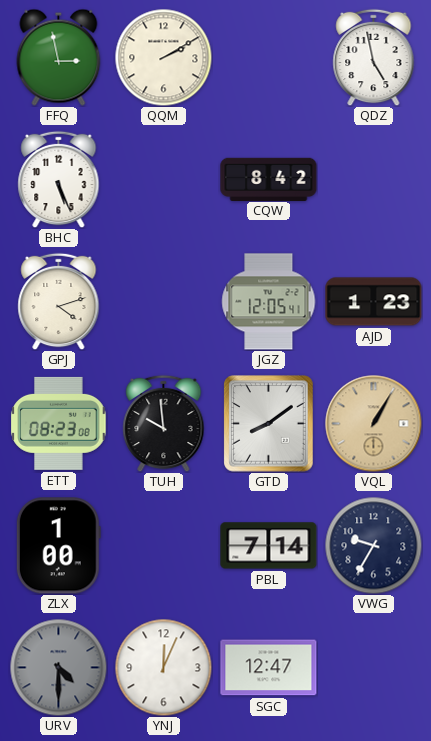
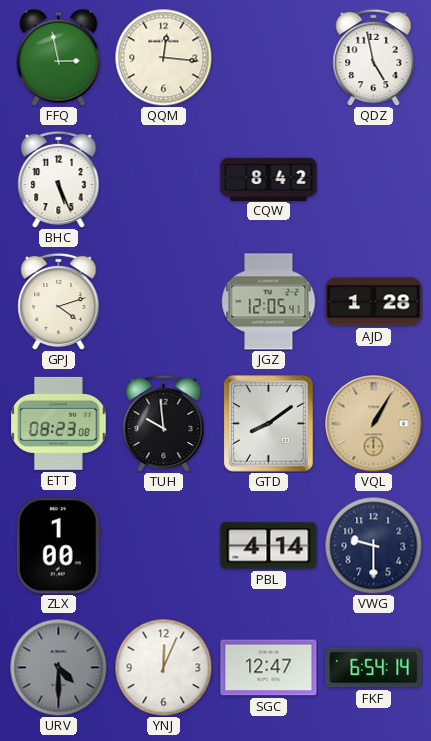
QQM: 2:10 -> 12:16 (163, 57)
AJD: 1:23 -> 1:28 (374, 302)
PBL: 7:14 -> 4:14 (269, 546)
VWG: 9:35 -> 9:30 (373, 545)
FKF: none -> 6:54 (374, 668)
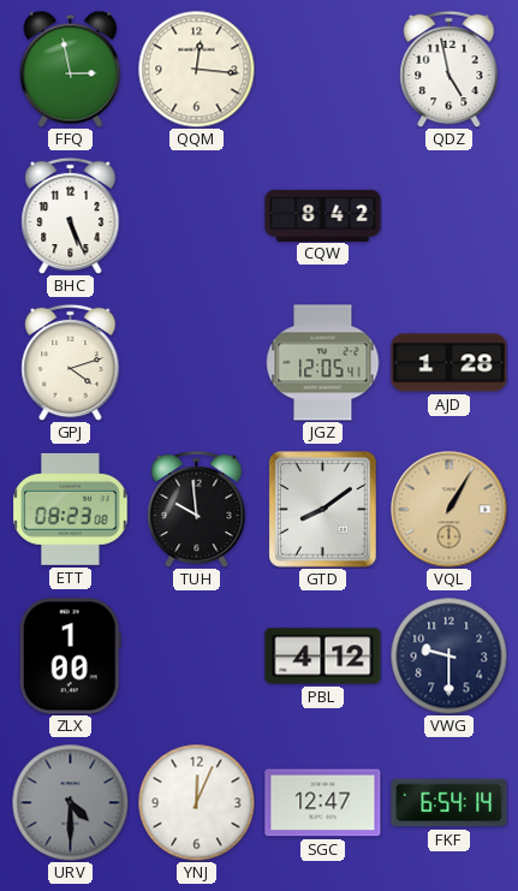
PBL: 4:14 -> 4:12 (323, 657)
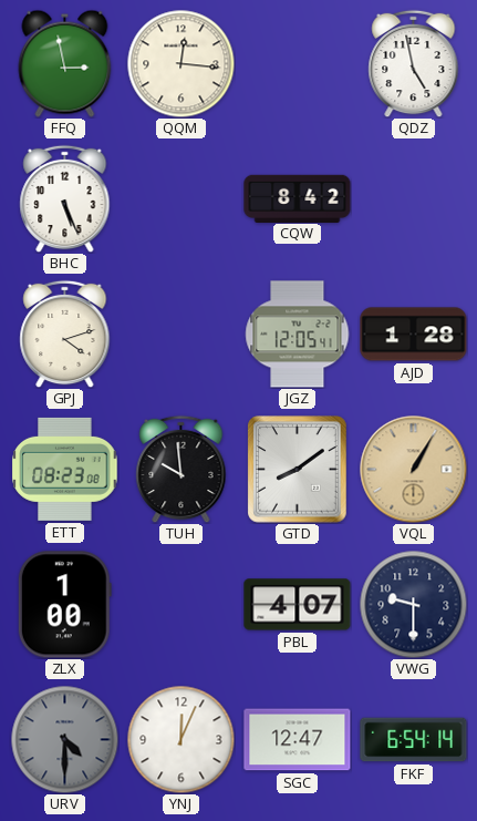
PBL: 4:12 -> 4:07 (298, 605)
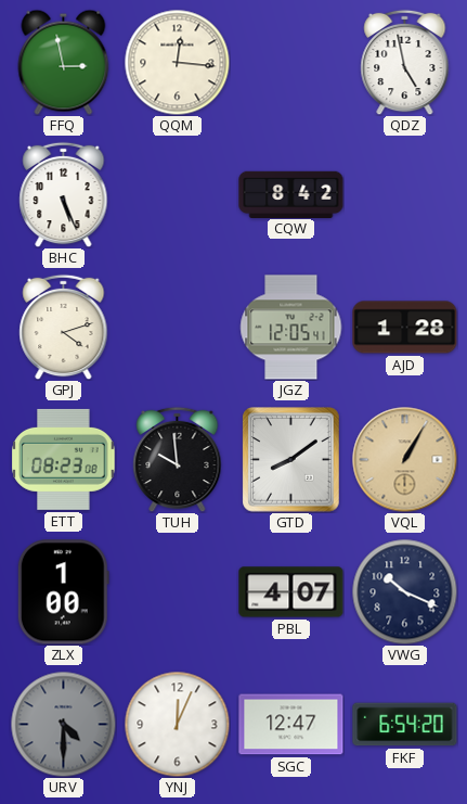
VWG: 9:30 -> 10:19 (404, 591)
FKF: 6:54:14 -> 6:54:20 (405, 725)
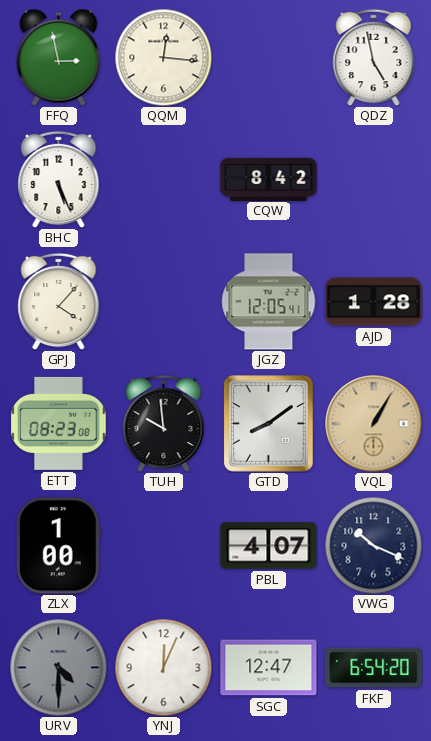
GPJ: 4:12 -> 4:07 (59, 301)
